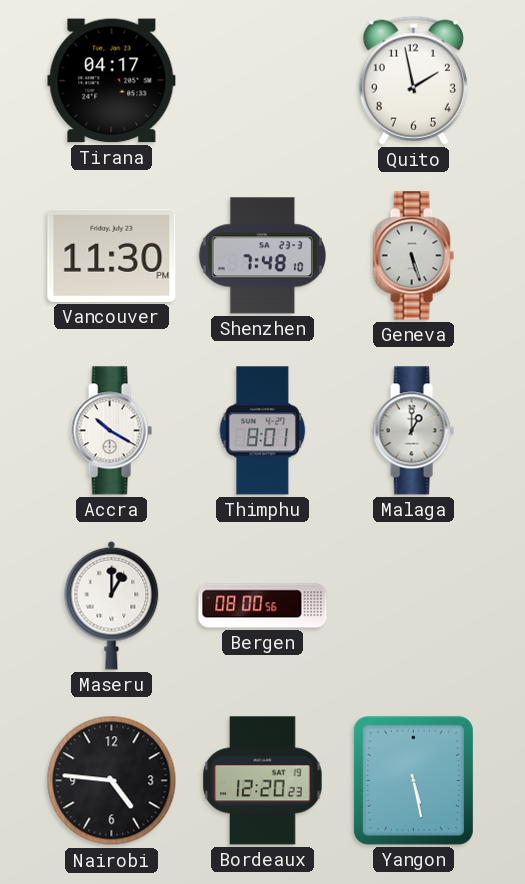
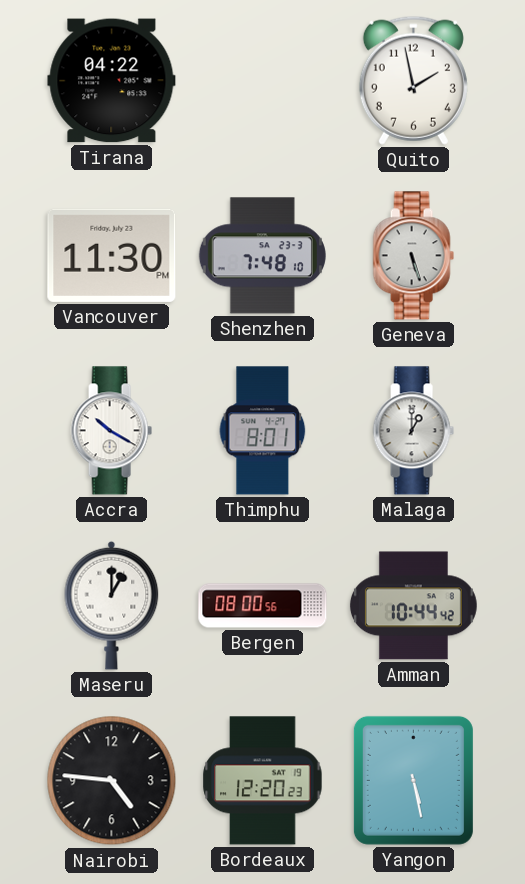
Tirana: 04:17 -> 04:22 (112, 81)
Amman: none -> 10:44 (413, 606)
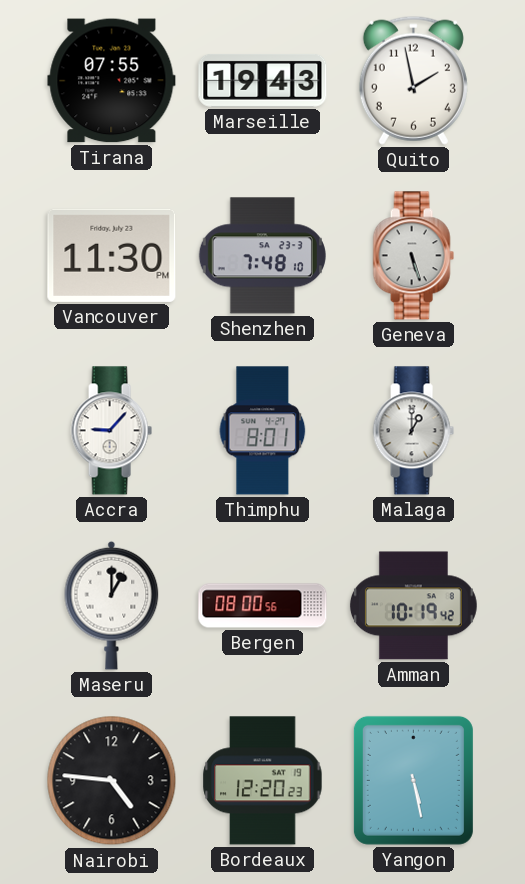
Tirana: 04:22 -> 07:55 (112, 81)
Marseille: none -> 19:43 (263, 80)
Accra: 10:20 -> 9:07 (111, 431)
Amman: 10:44 -> 10:19 (413, 606)
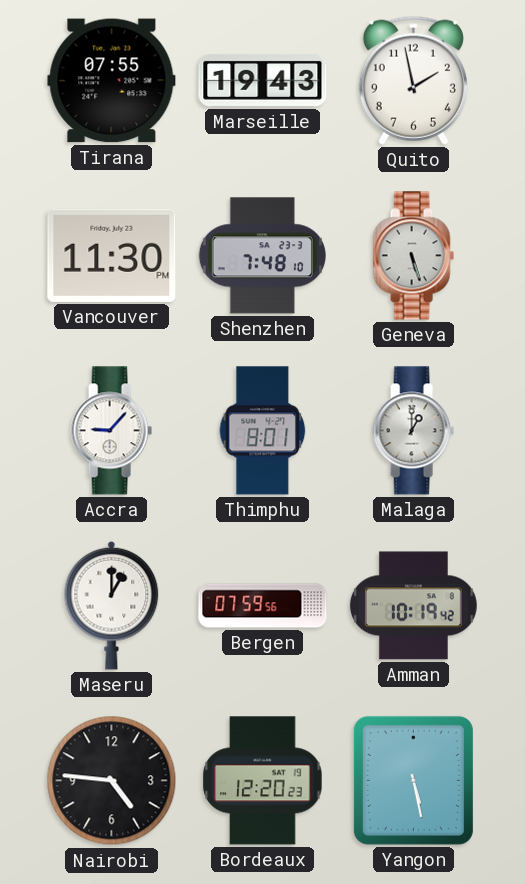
Bergen: 08:00 -> 07:59 (263, 606)
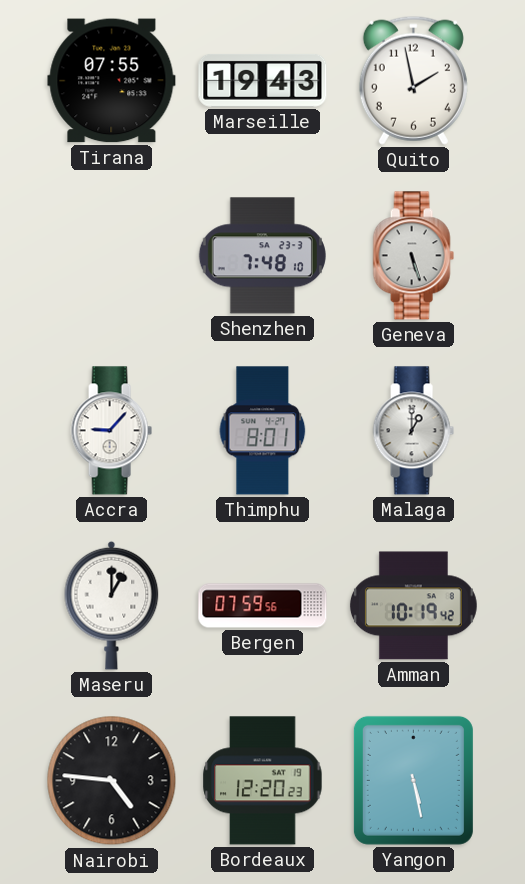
Vancouver: 11:30 -> none (112, 255)
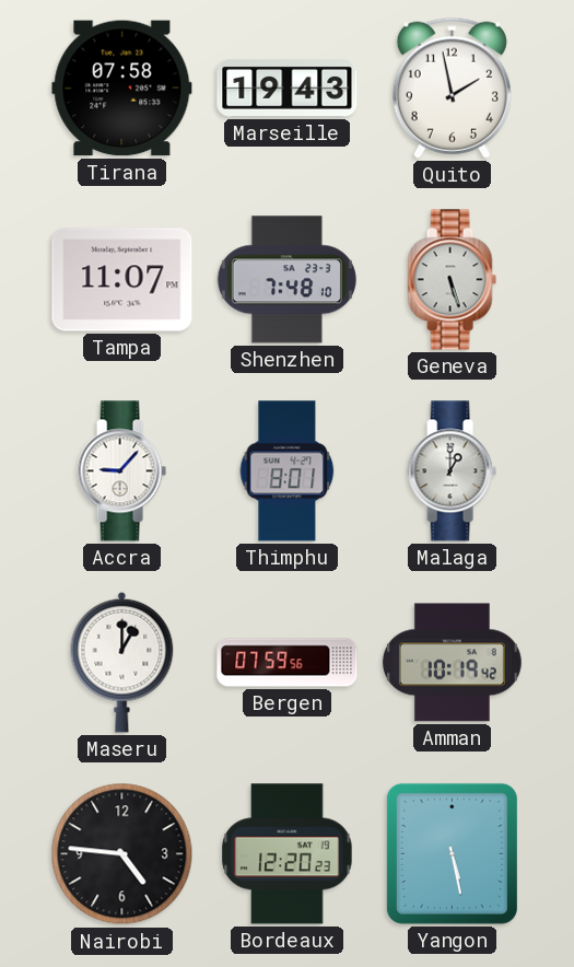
Tirana: 07:55 -> 07:58 (122, 89)
Tampa: none -> 11:07 (122, 280)
